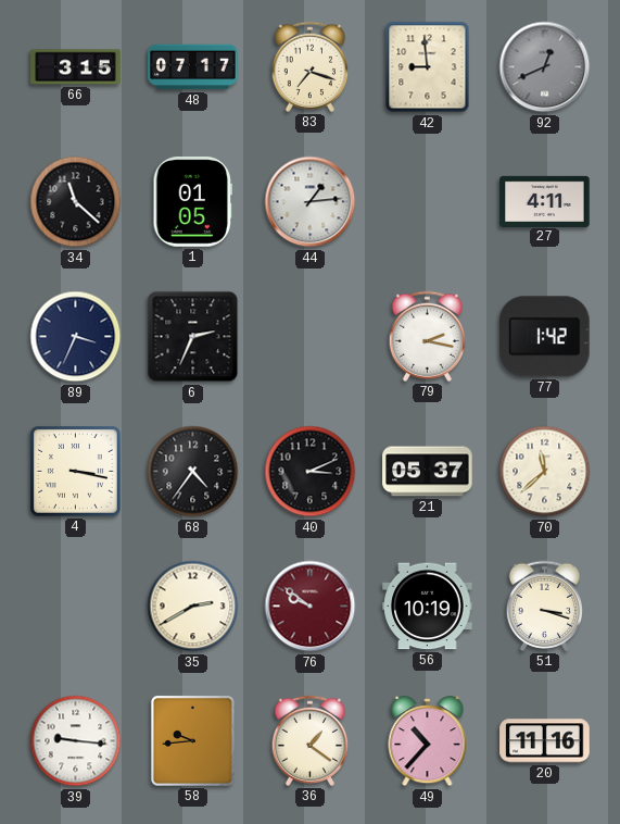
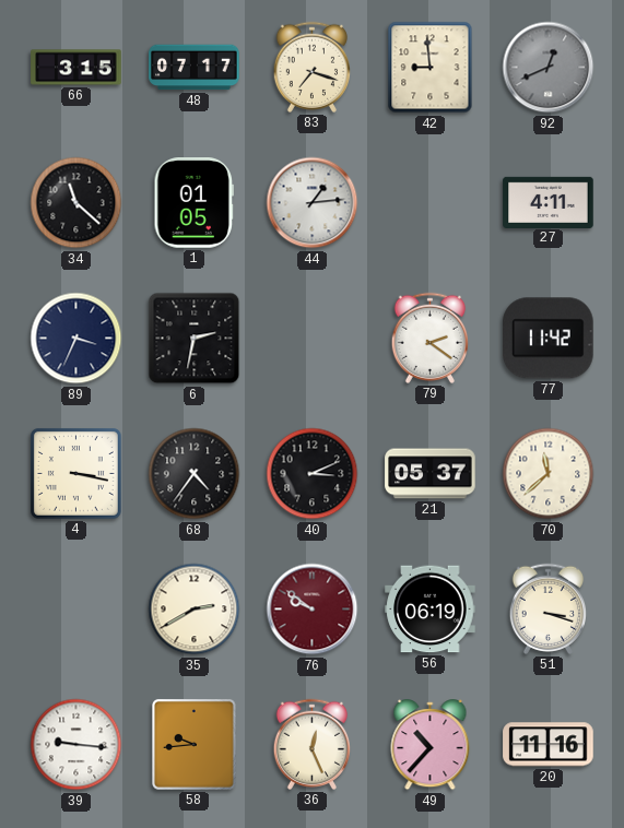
6: 2:34 -> 2:32 (195, 339)
79: 2:17 -> 2:21 (429, 338)
77: 1:42 -> 11:42 (549, 339)
56: 10:19 -> 06:19 (431, 610)
36: 1:21 -> 12:26 (311, 744)
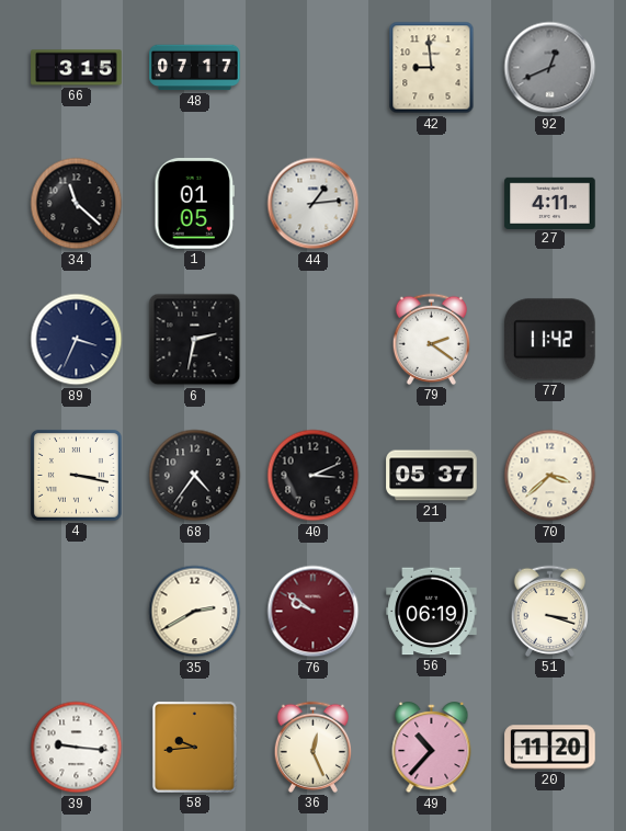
83: 7:18 -> none (311, 67)
70: 11:38 -> 3:38 (550, 476)
20: 11:16 -> 11:20 (550, 748)
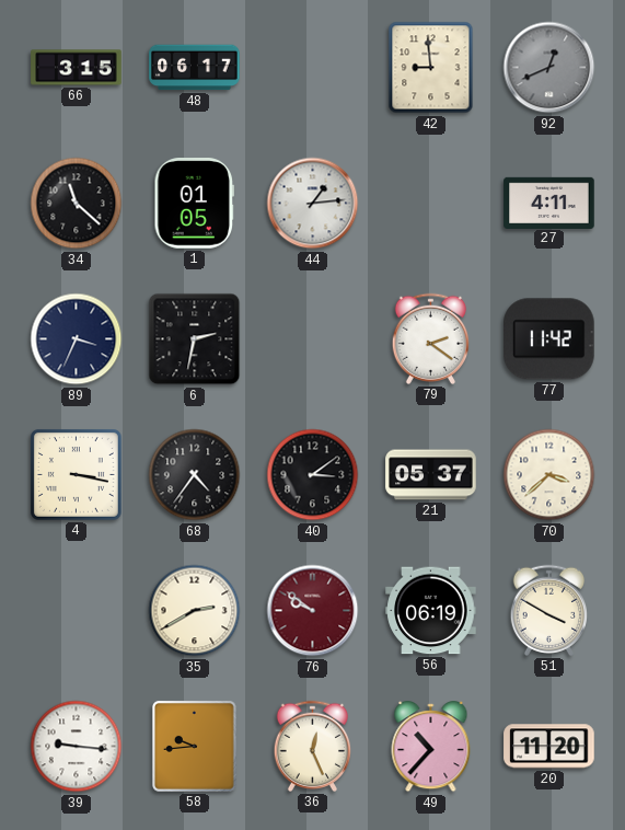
48: 07:17 -> 06:17 (195, 68)
40: 3:11 -> 3:09 (313, 475)
51: 3:18 -> 3:50 (548, 610)
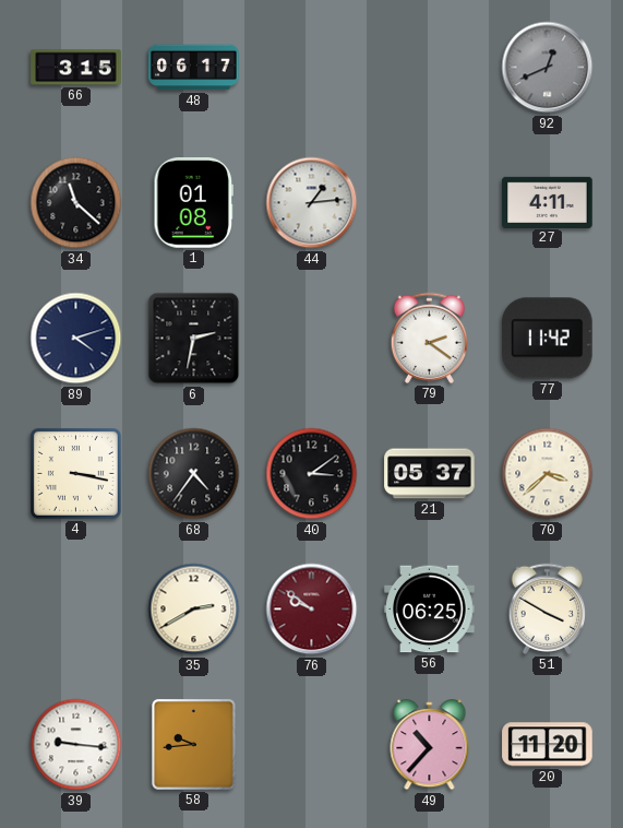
42: 8:59 -> none (431, 68)
1: 01:05 -> 01:08 (194, 203)
89: 3:34 -> 4:12 (76, 339)
56: 06:19 -> 06:25 (430, 610)
36: 12:26 -> none (312, 746)
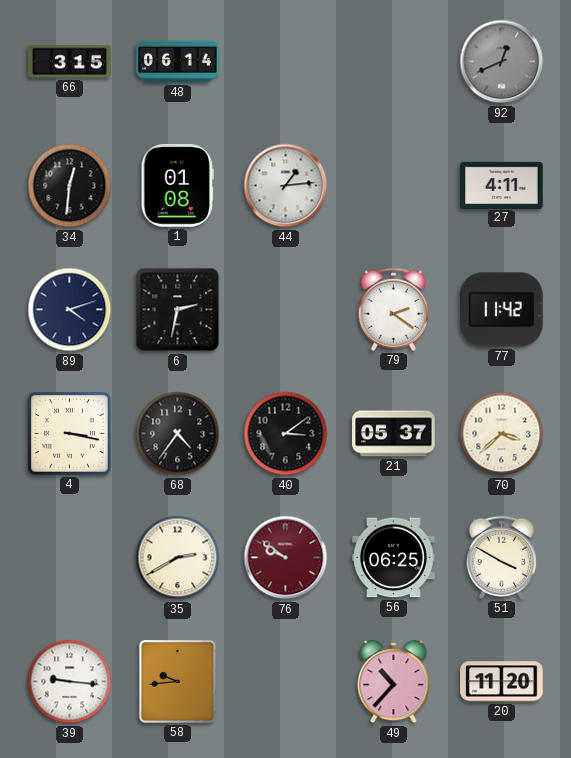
48: 06:17 -> 06:14 (178, 62)
34: 11:22 -> 12:31 (70, 186)
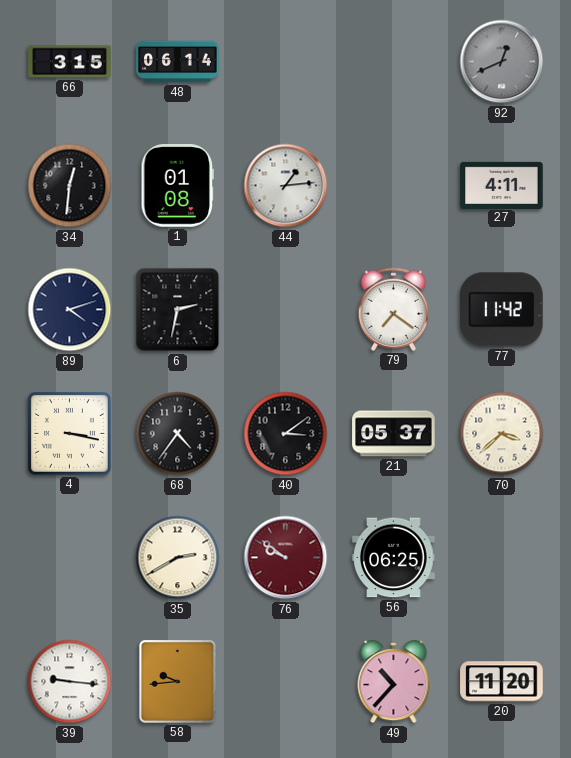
79: 2:21 -> 7:21 (393, 309)
51: 3:50 -> none (501, 557)
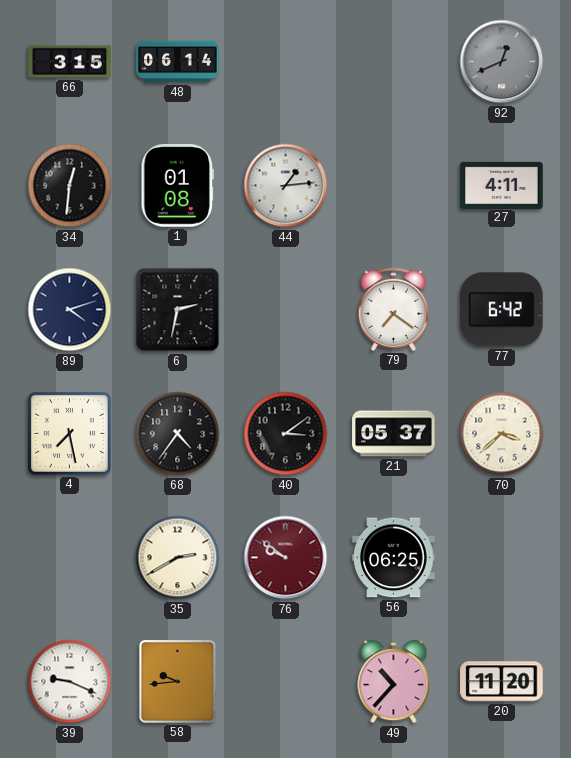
77: 11:42 -> 6:42 (502, 310)
4: 3:17 -> 7:28 (69, 433)
39: 9:16 -> 9:19 (70, 682)
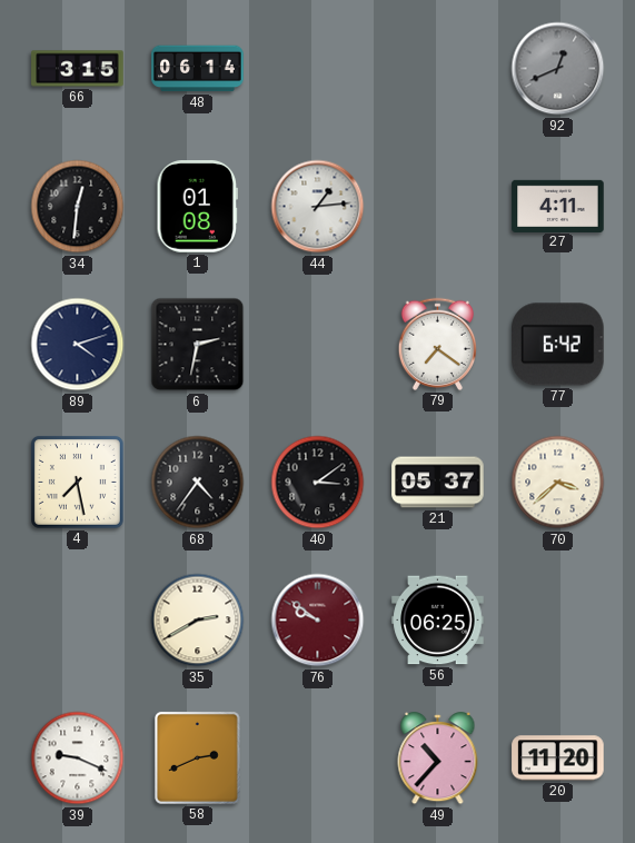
58: 9:44 -> 2:41 (197, 758)
